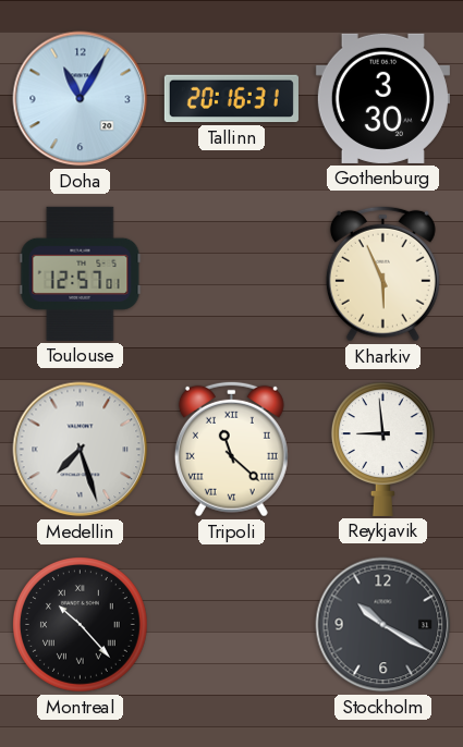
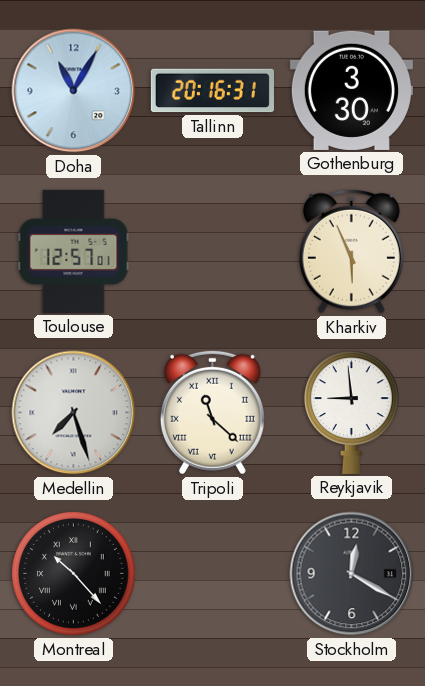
Stockholm: 10:20 -> 12:20 (352, 574)
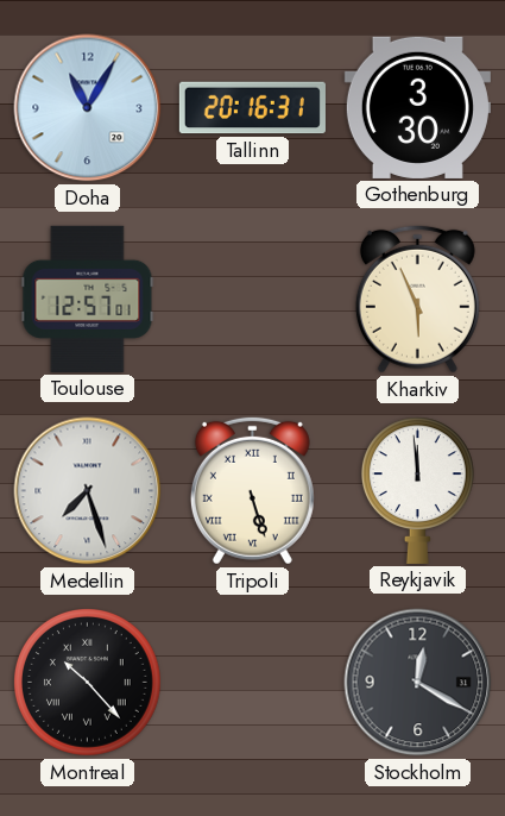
Tripoli: 11:22 -> 5:27 (252, 490)
Reykjavik: 8:59 -> 11:59 (417, 490)
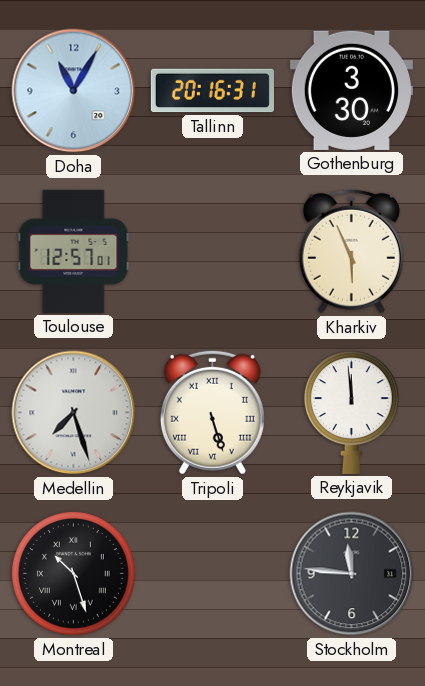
Montreal: 10:23 -> 10:27 (73, 573)
Stockholm: 12:20 -> 11:46 (352, 574)
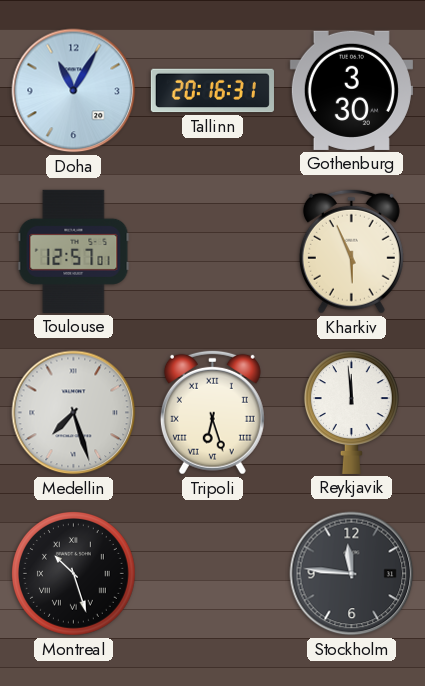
Tripoli: 5:27 -> 6:27 (212, 412)
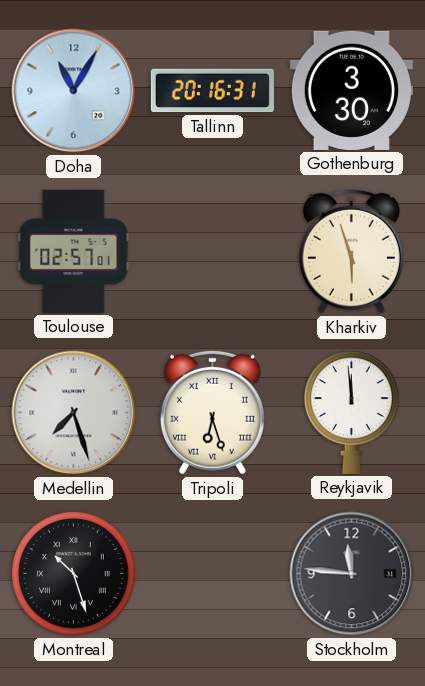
Toulouse: 12:57 -> 02:57 (74, 251)
Kharkiv: 5:56 -> 5:57 (351, 251)
